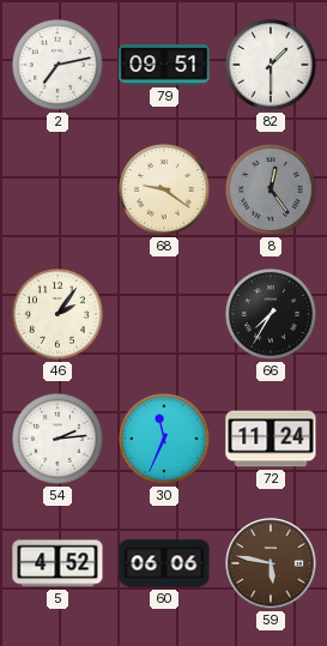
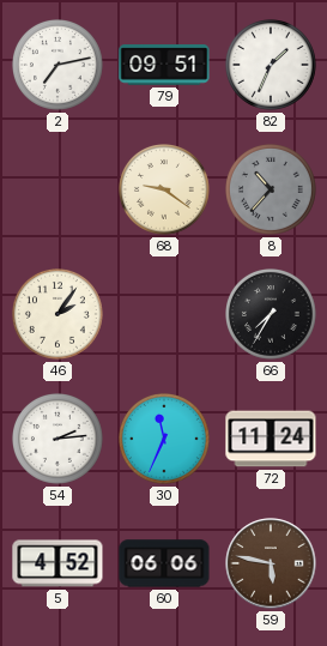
82: 1:30 -> 1:34 (272, 66)
8: 12:24 -> 10:37 (272, 191)
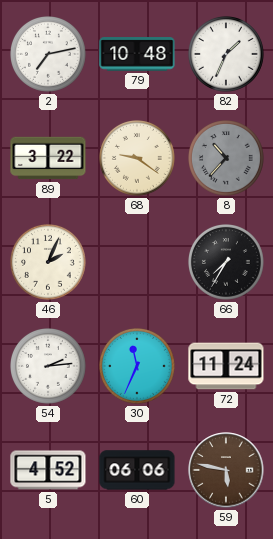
79: 09:51 -> 10:48 (137, 54)
89: none -> 3:22 (48, 158)
46: 2:06 -> 2:04 (49, 263)
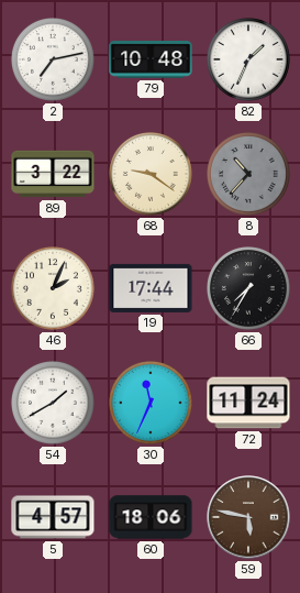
19: none -> 17:44 (151, 288)
54: 2:14 -> 1:40 (54, 404)
5: 4:52 -> 4:57 (53, 517)
60: 06:06 -> 18:06 (151, 517)
